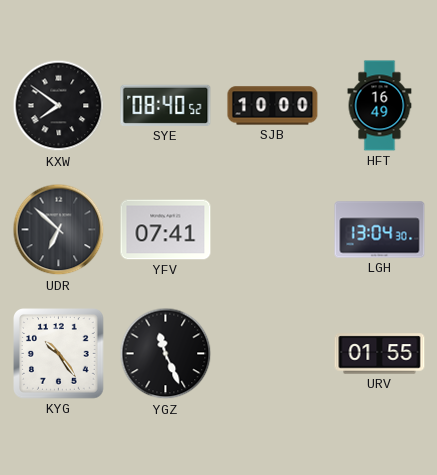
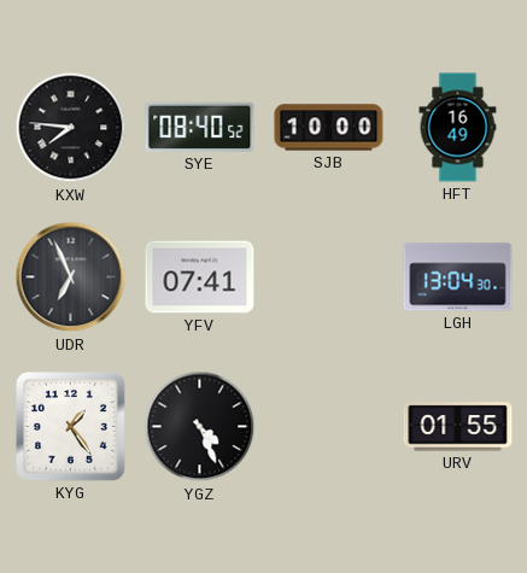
KXW: 7:51 -> 7:46 (71, 128)
UDR: 6:52 -> 6:56 (71, 277)
KYG: 10:24 -> 1:24 (71, 427)
YGZ: 11:26 -> 4:26 (200, 427)
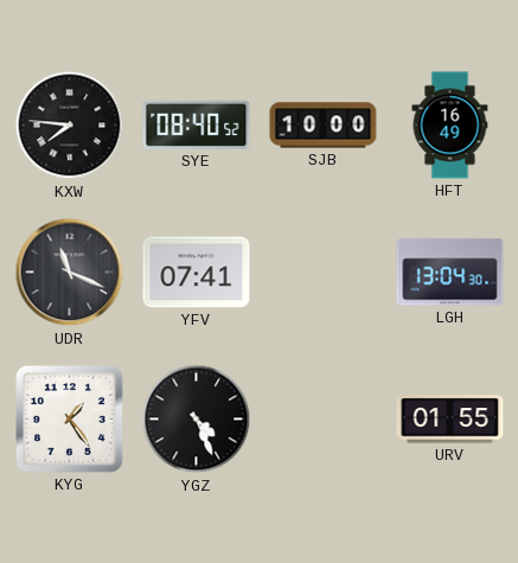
UDR: 6:56 -> 11:19 (70, 273)
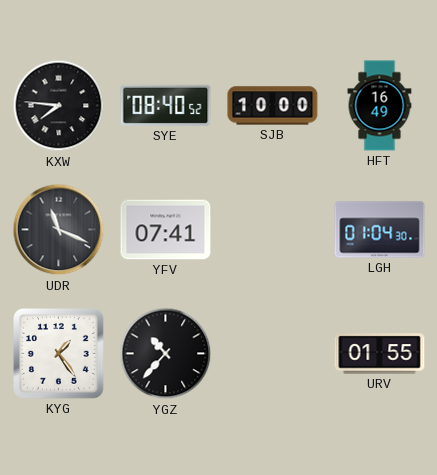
LGH: 13:04 -> 01:04 (380, 230)
YGZ: 4:26 -> 10:37 (166, 354)
